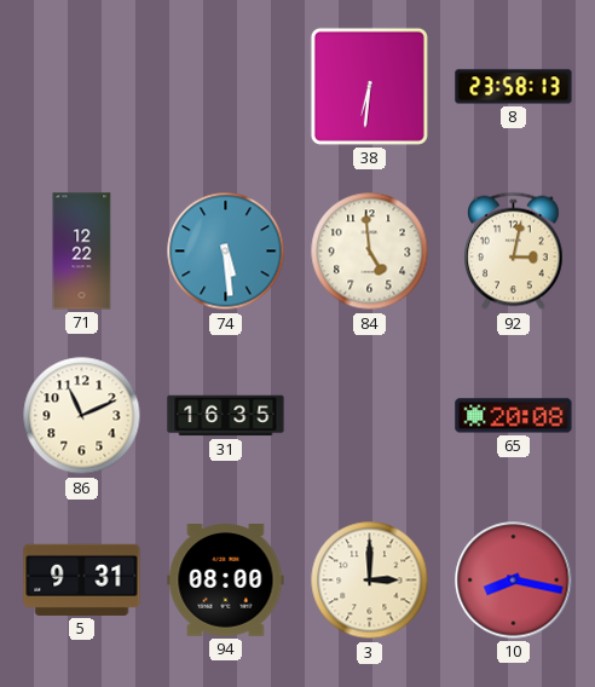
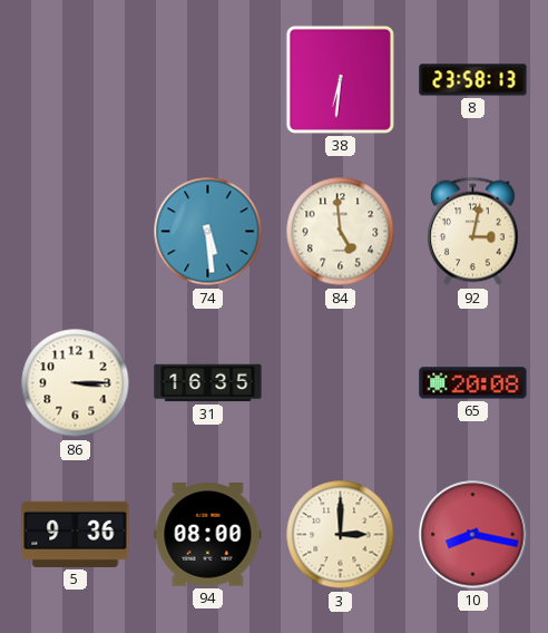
71: 12:22 -> none (82, 252)
86: 11:11 -> 3:15 (76, 383)
5: 9:31 -> 9:36 (76, 534)
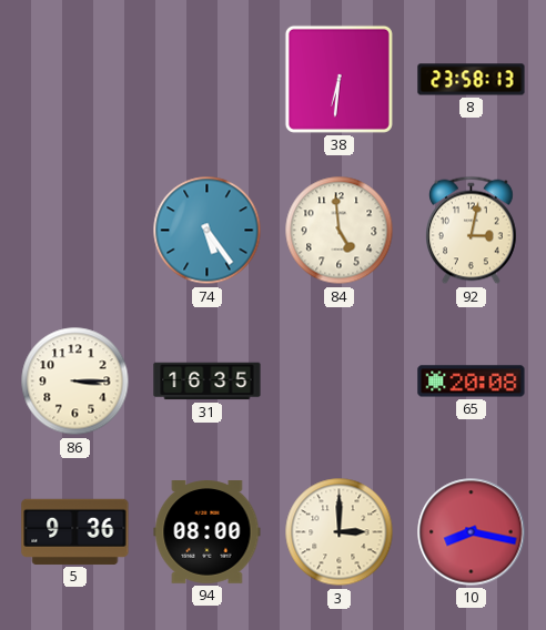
74: 5:29 -> 5:24 (208, 231)
